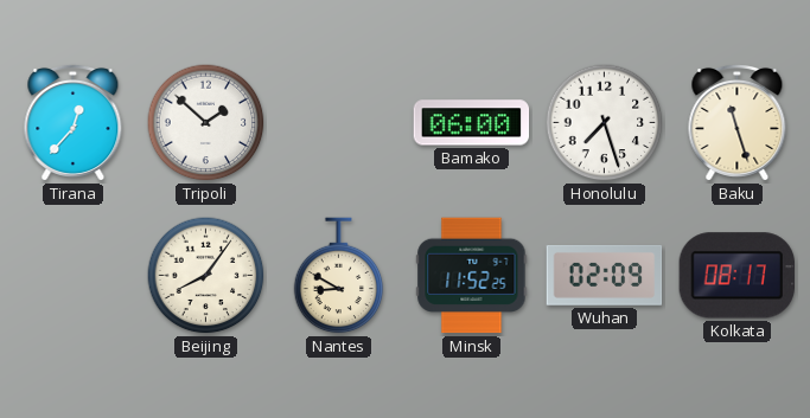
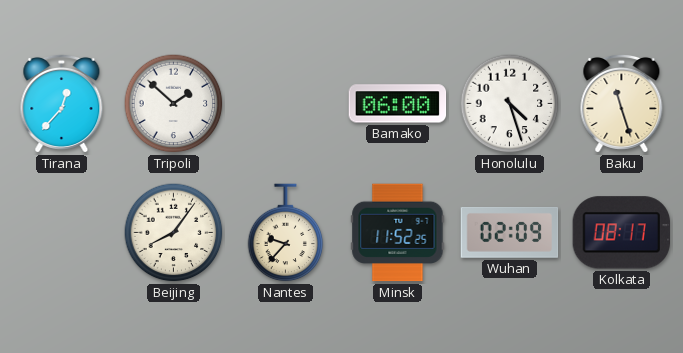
Honolulu: 7:27 -> 4:27 (510, 104)
Nantes: 8:50 -> 9:37 (286, 233)
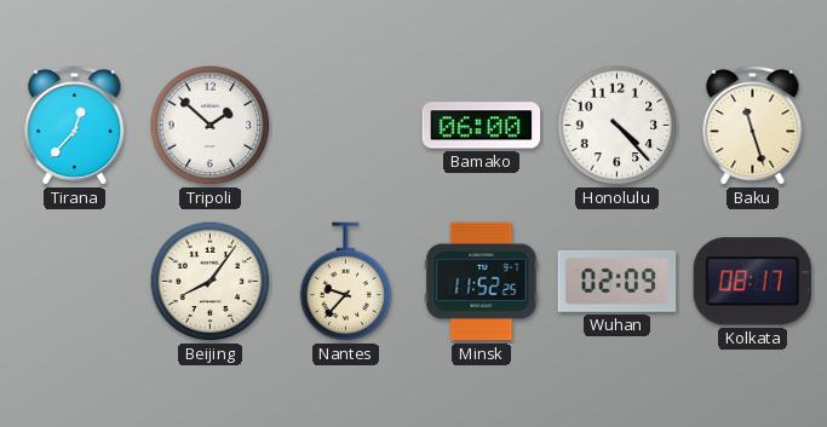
Honolulu: 4:27 -> 4:23 (618, 126)
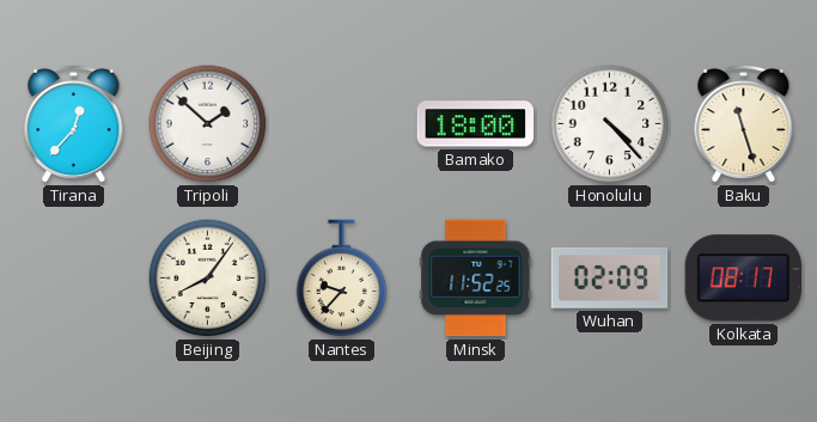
Bamako: 06:00 -> 18:00 (476, 124)
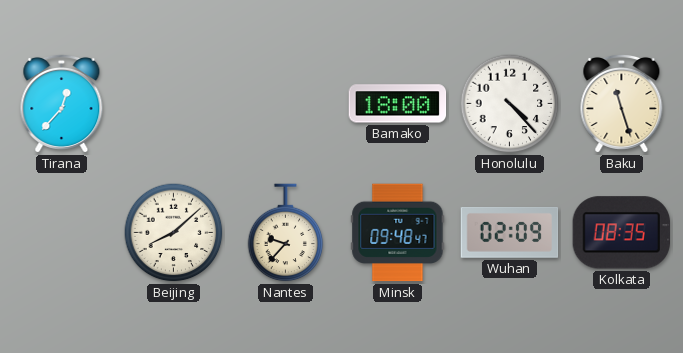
Tripoli: 1:52 -> none (208, 124)
Beijing: 8:06 -> 8:08 (174, 233)
Minsk: 11:52 -> 09:48 (398, 233)
Kolkata: 08:17 -> 08:35 (622, 233)
